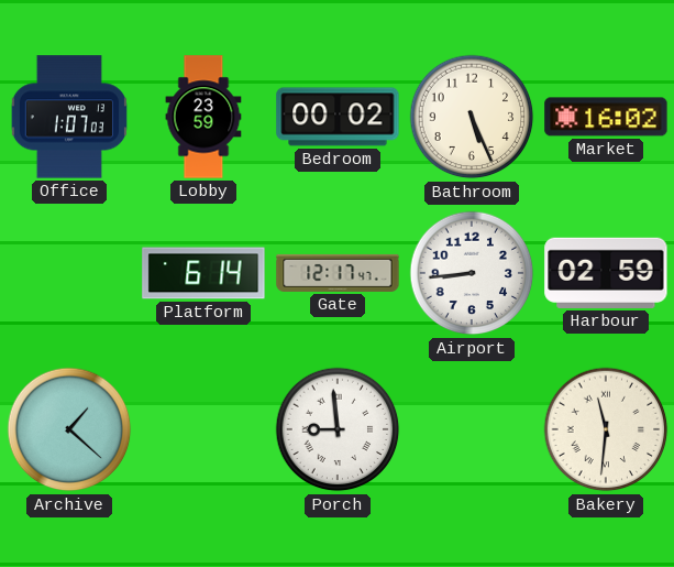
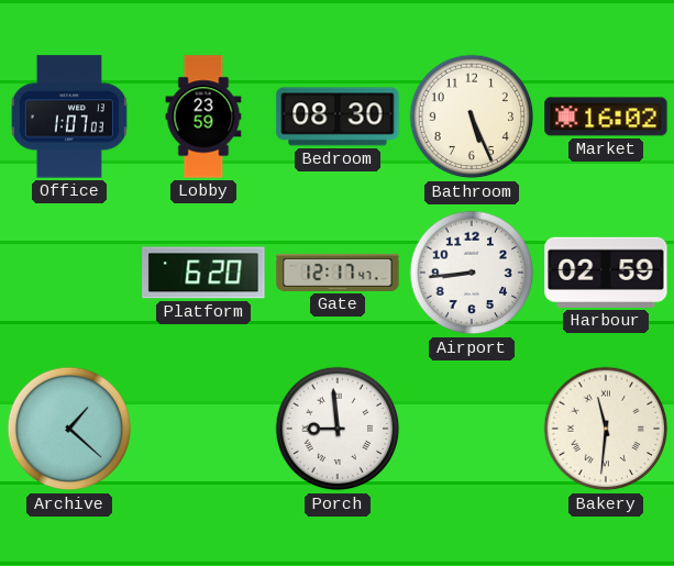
Bedroom: 00:02 -> 08:30 (338, 116)
Platform: 6:14 -> 6:20 (203, 273)
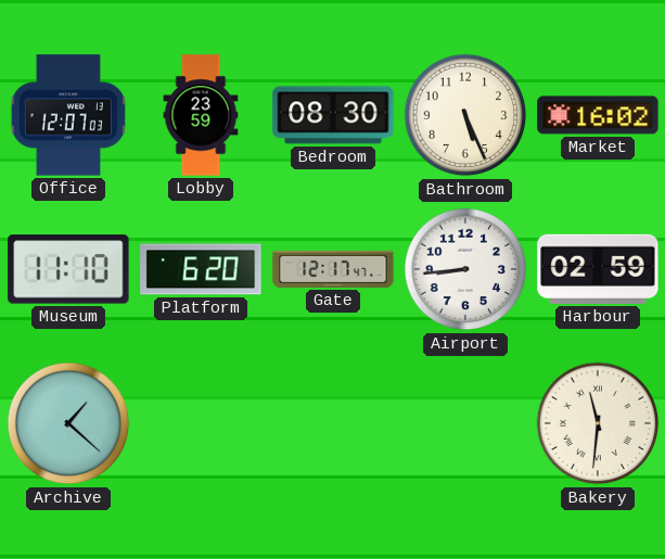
Office: 1:07 -> 12:07 (67, 115)
Museum: none -> 11:10 (68, 269)
Porch: 8:59 -> none (338, 429)
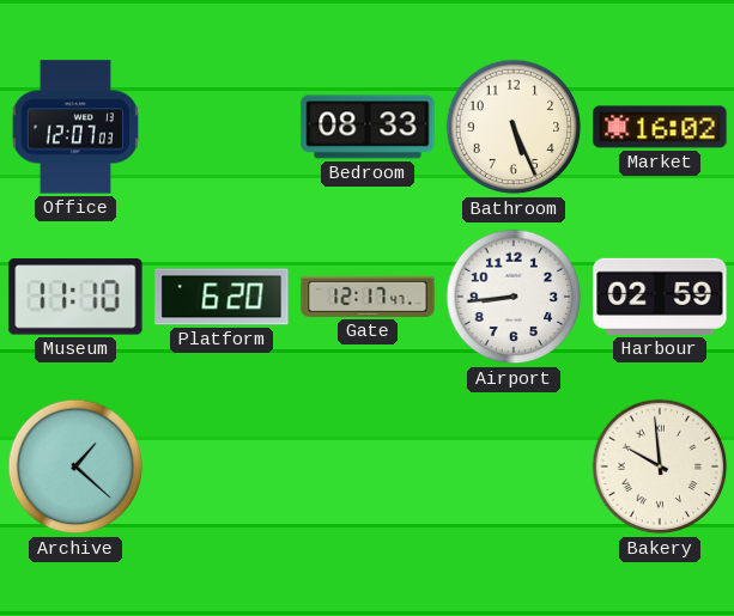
Lobby: 23:59 -> none (201, 115)
Bedroom: 08:30 -> 08:33 (368, 127)
Bakery: 11:31 -> 9:59 (660, 466)
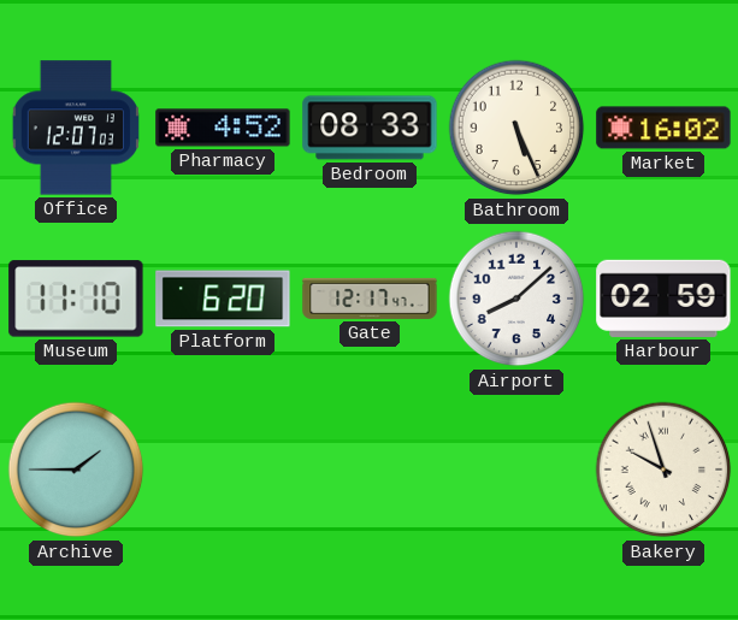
Pharmacy: none -> 4:52 (223, 128)
Airport: 8:44 -> 8:08 (516, 299)
Archive: 1:22 -> 1:45 (76, 470)
Bakery: 9:59 -> 9:57 (663, 470)
